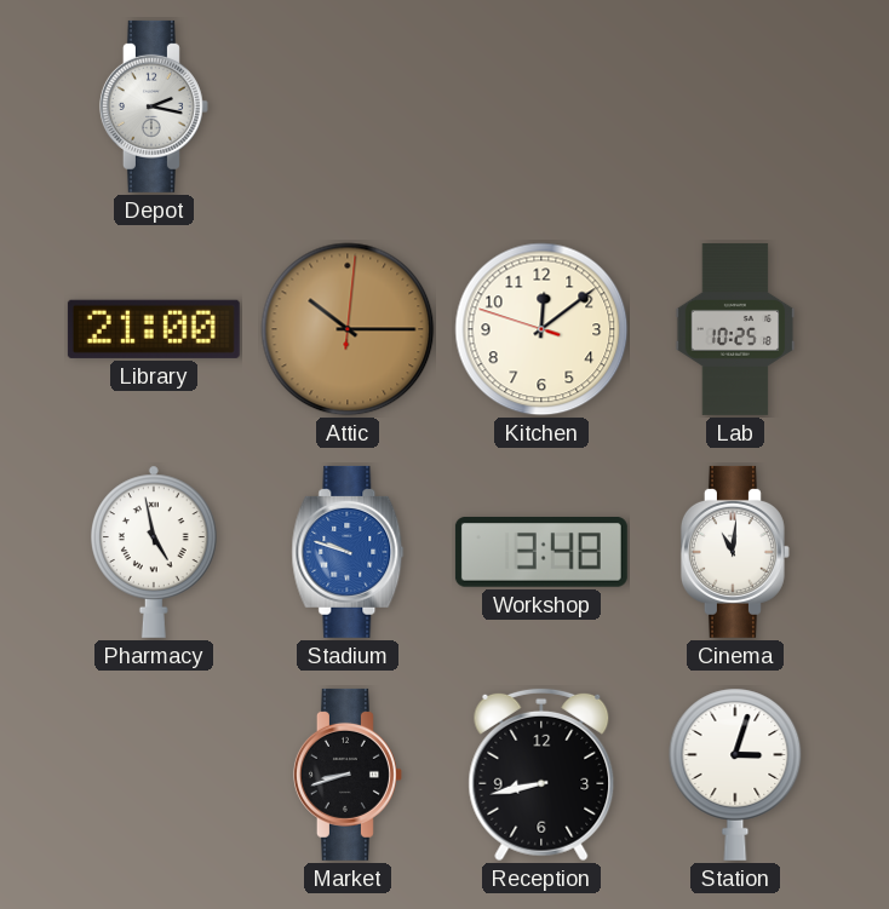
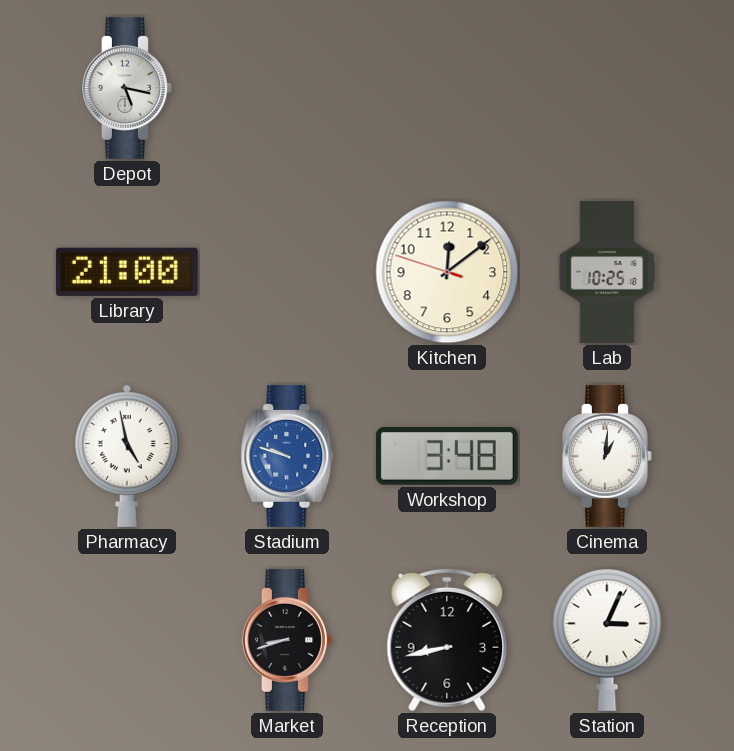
Depot: 2:17 -> 5:17 (127, 88)
Attic: 10:15 -> none (348, 329)
Cinema: 11:01 -> 1:01 (607, 456)
Station: 3:03 -> 3:04 (607, 640)
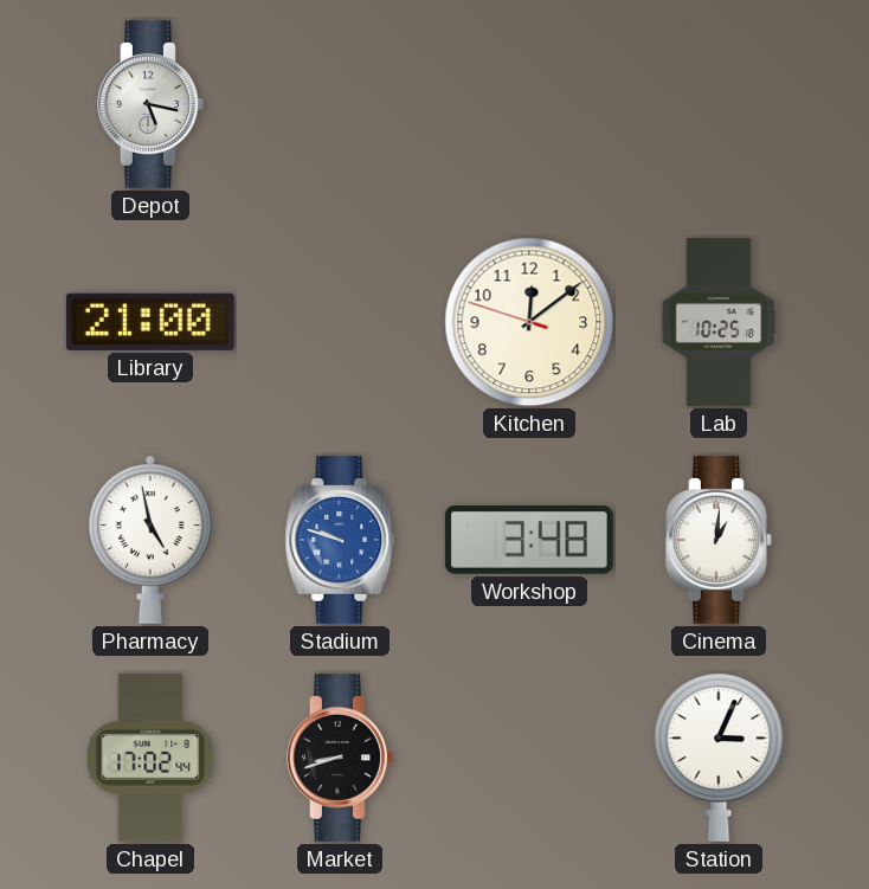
Chapel: none -> 17:02 (150, 758)
Reception: 8:43 -> none (447, 640)
